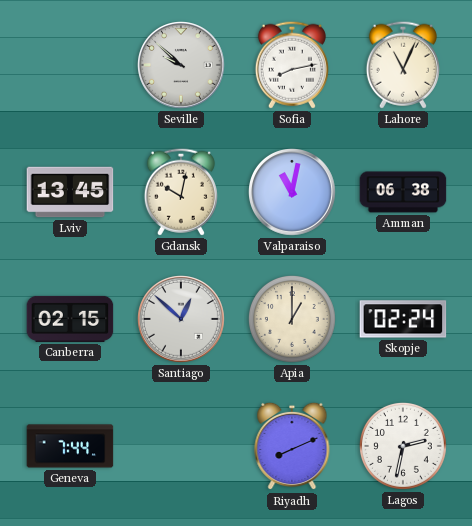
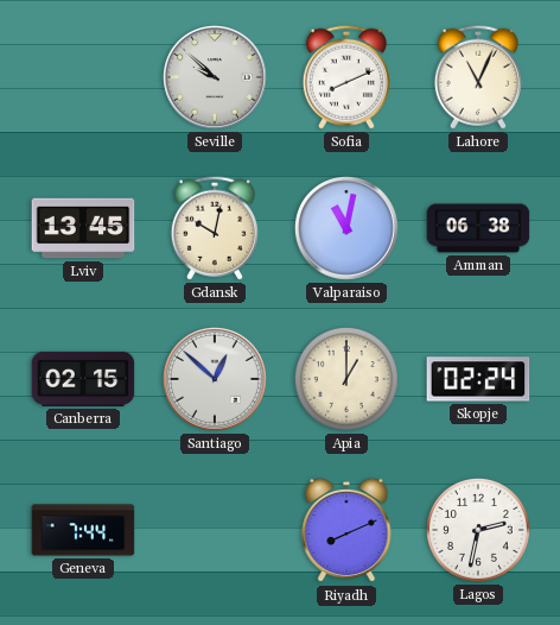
Sofia: 8:13 -> 8:11 (346, 77)
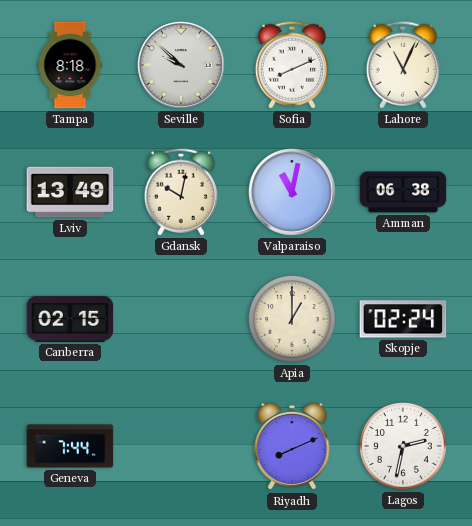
Tampa: none -> 8:18 (70, 65)
Lviv: 13:45 -> 13:49 (70, 192)
Santiago: 12:52 -> none (216, 380)
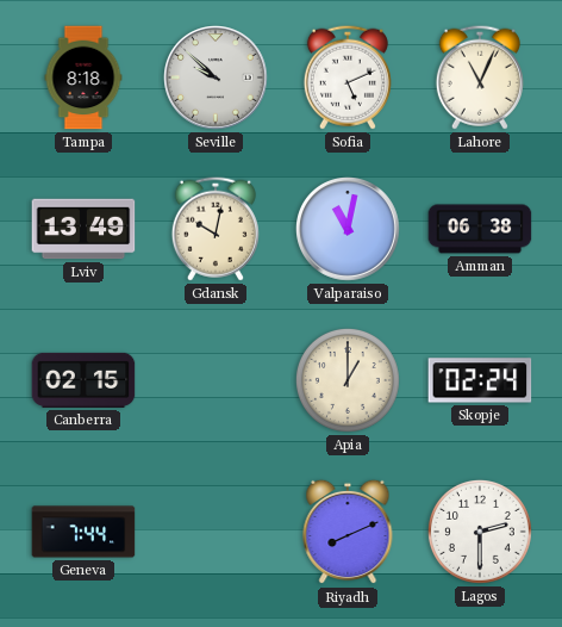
Sofia: 8:11 -> 5:11 (348, 77)
Lagos: 2:32 -> 2:30 (480, 532)
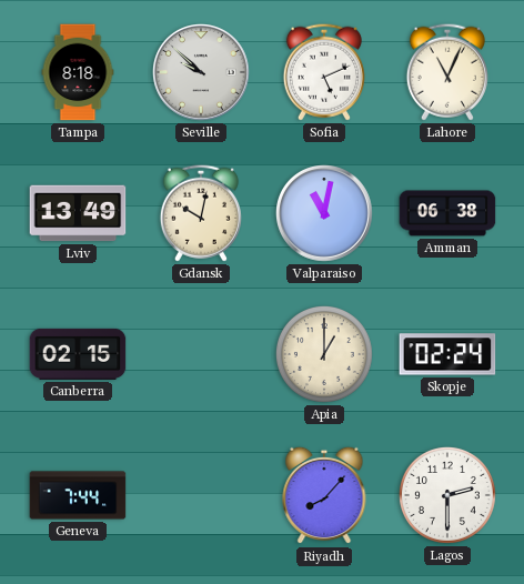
Riyadh: 8:11 -> 8:07 (324, 495)
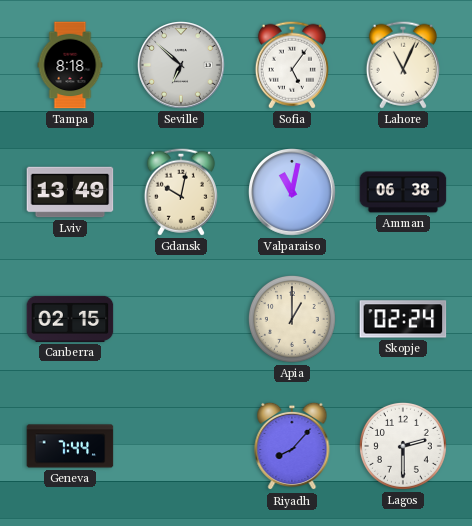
Seville: 9:52 -> 6:52 (182, 66)
Sofia: 5:11 -> 5:06 (292, 65)
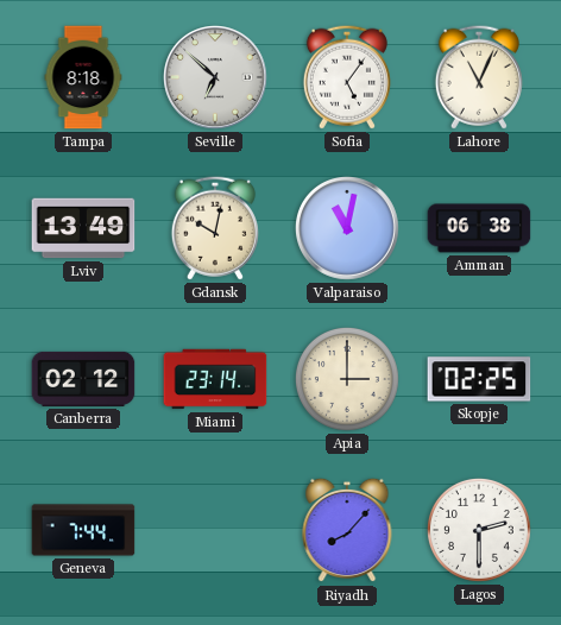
Canberra: 02:15 -> 02:12 (83, 379)
Miami: none -> 23:14 (215, 379)
Apia: 1:00 -> 3:00 (347, 379)
Skopje: 02:24 -> 02:25 (479, 379)
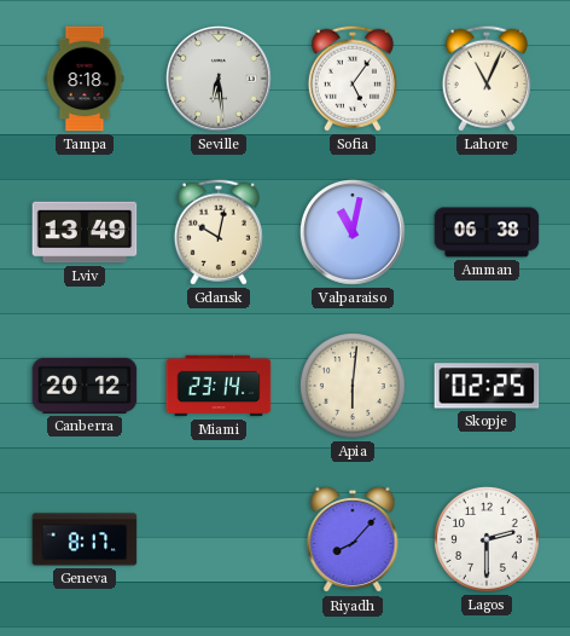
Seville: 6:52 -> 6:29 (220, 80)
Canberra: 02:12 -> 20:12 (85, 386)
Apia: 3:00 -> 6:01 (353, 386)
Geneva: 7:44 -> 8:17 (85, 539)
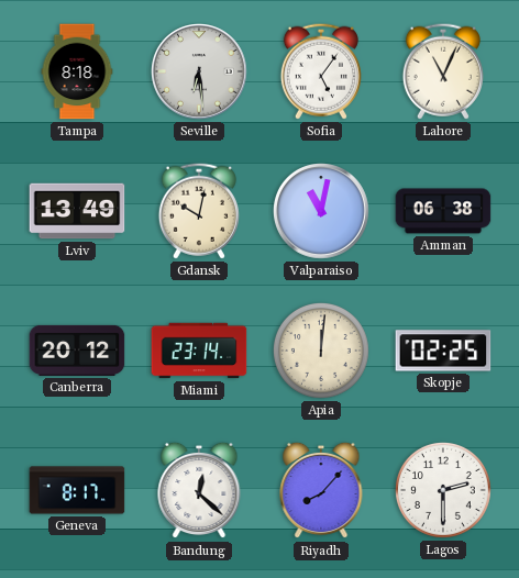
Apia: 6:01 -> 12:01 (321, 351)
Bandung: none -> 12:22 (199, 490)
